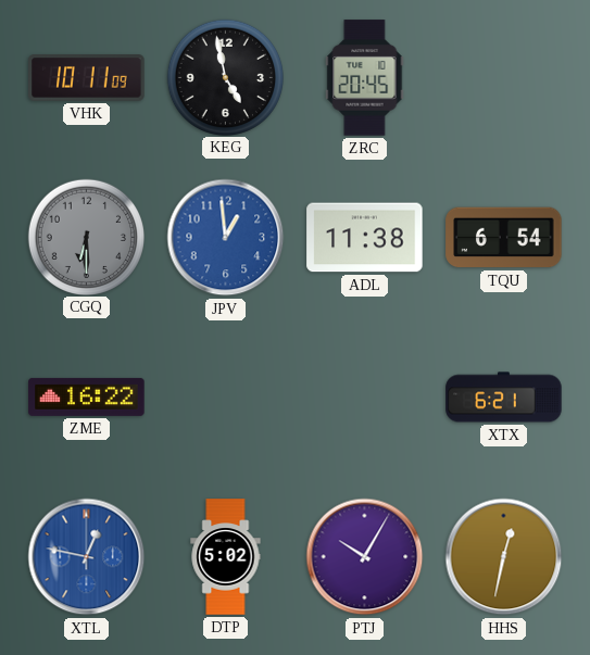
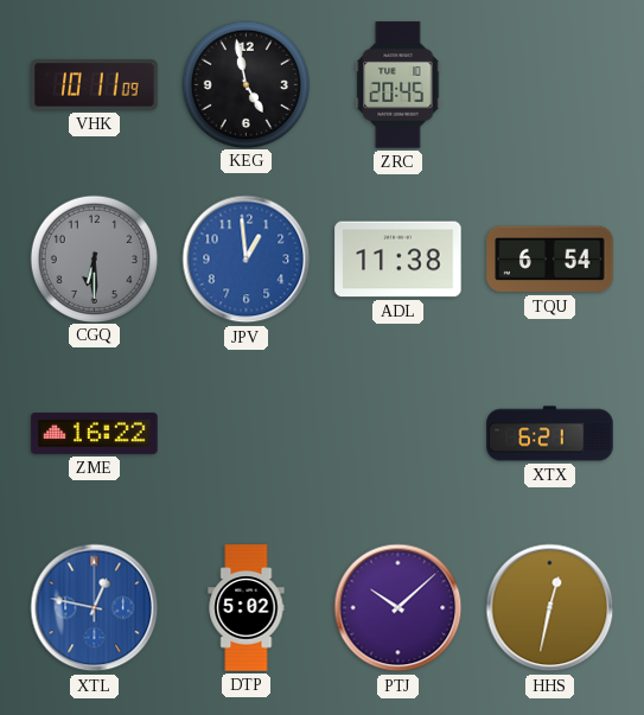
PTJ: 10:05 -> 10:08 (398, 608)
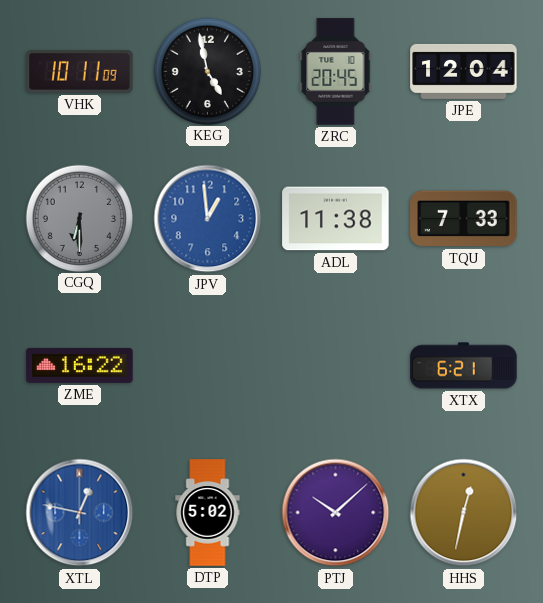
JPE: none -> 12:04 (464, 71)
TQU: 6:54 -> 7:33 (464, 219)
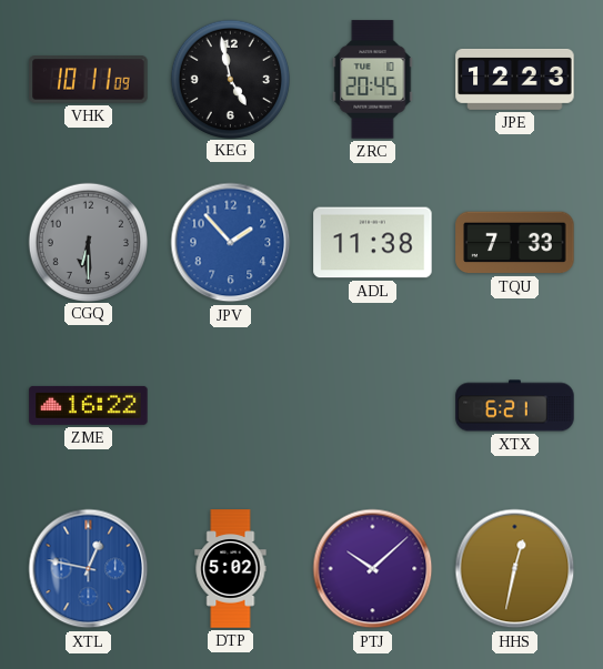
JPE: 12:04 -> 12:23 (515, 79)
JPV: 12:59 -> 1:53 (231, 243)
